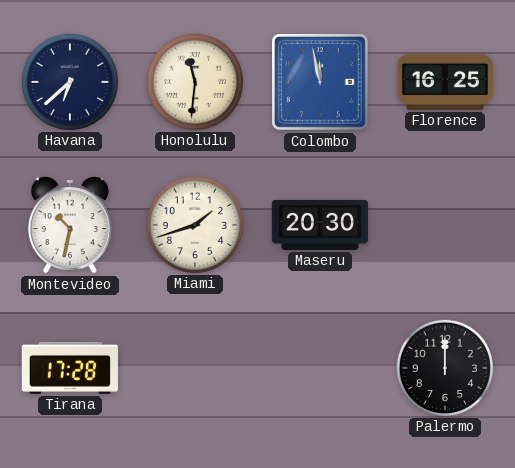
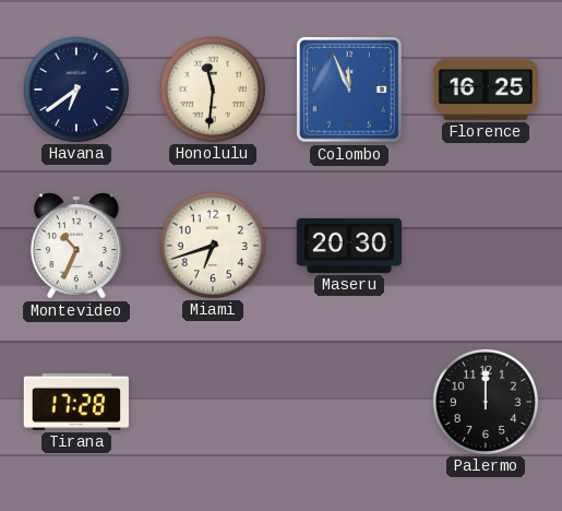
Havana: 6:38 -> 6:39 (75, 88)
Colombo: 11:58 -> 11:56 (350, 91)
Montevideo: 10:32 -> 10:34 (76, 246)
Miami: 1:42 -> 6:42 (212, 245)
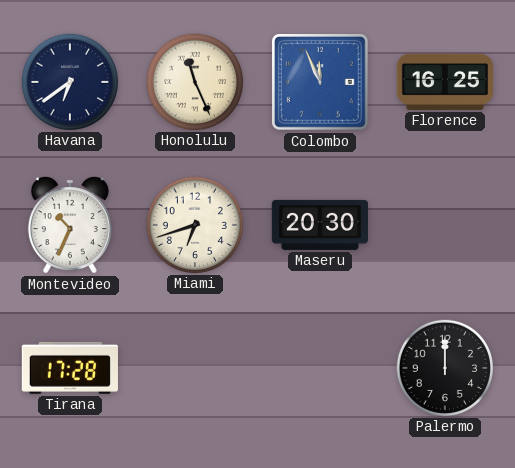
Honolulu: 11:31 -> 11:26 (194, 81)
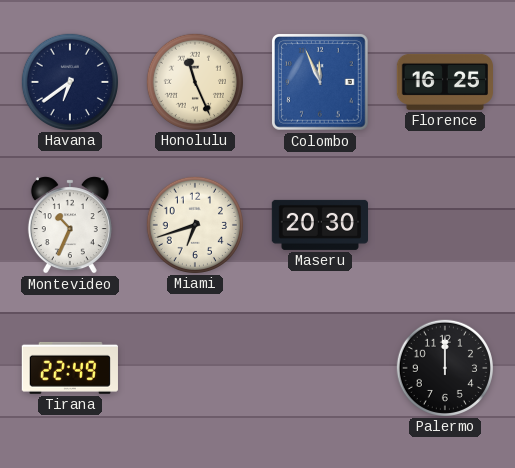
Tirana: 17:28 -> 22:49 (70, 368)
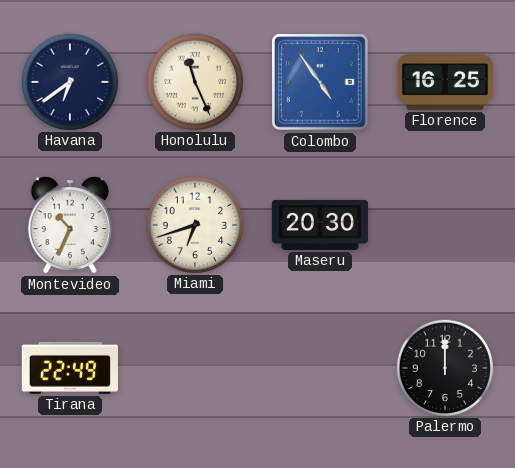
Colombo: 11:56 -> 4:54 (321, 83)
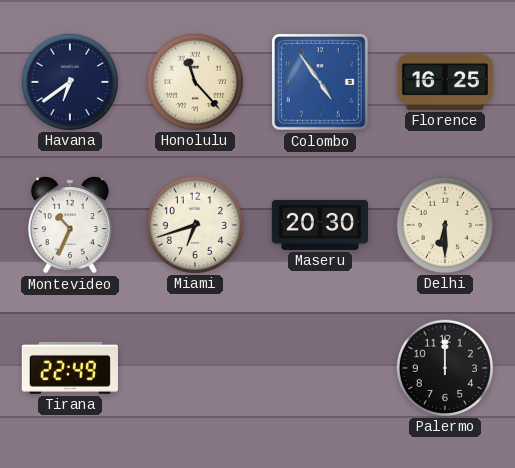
Honolulu: 11:26 -> 11:23 (194, 81)
Delhi: none -> 6:30 (444, 224)
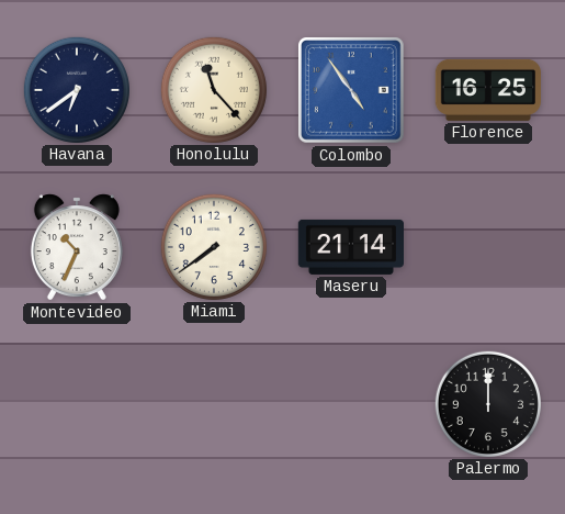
Miami: 6:42 -> 7:39 (213, 246)
Maseru: 20:30 -> 21:14 (350, 247)
Delhi: 6:30 -> none (444, 224)
Tirana: 22:49 -> none (70, 368)
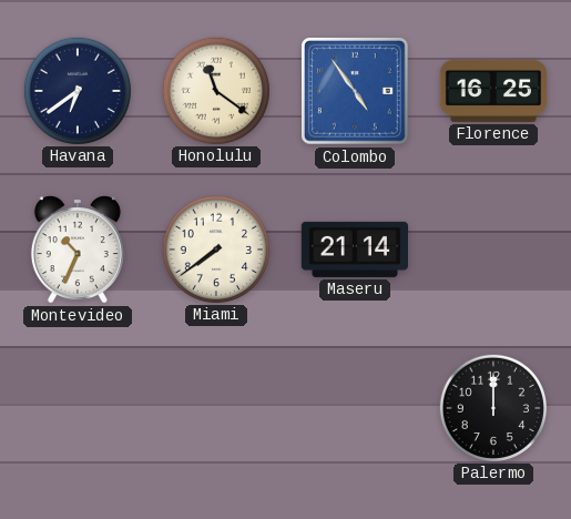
Honolulu: 11:23 -> 11:21 (215, 90)
